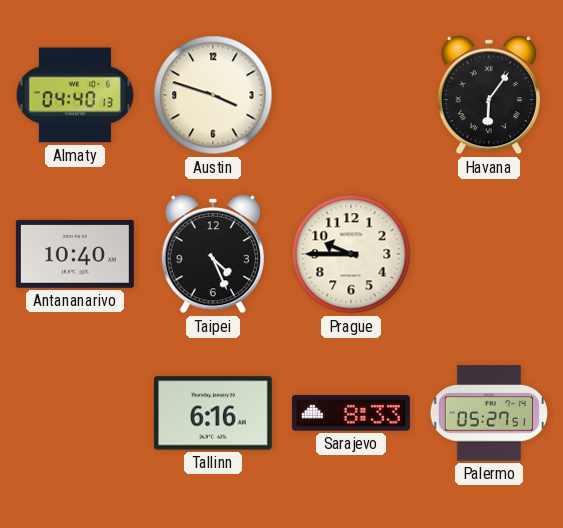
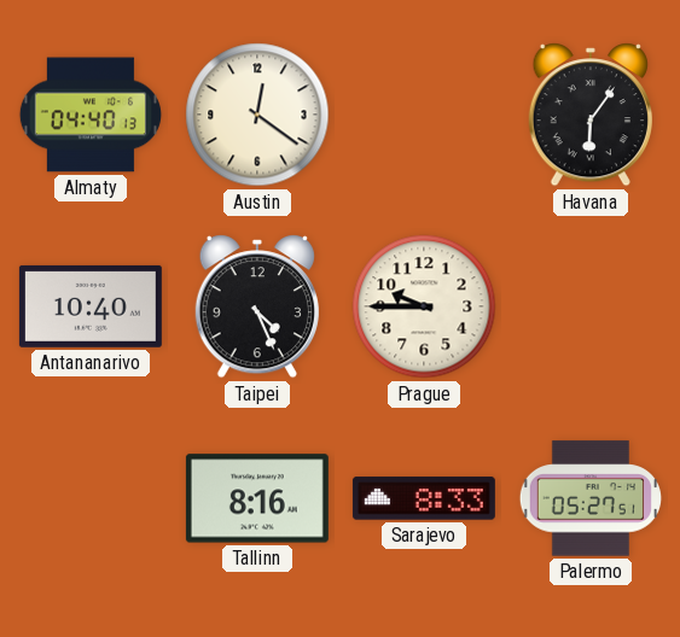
Austin: 3:48 -> 12:21 (257, 115)
Tallinn: 6:16 -> 8:16 (257, 498)
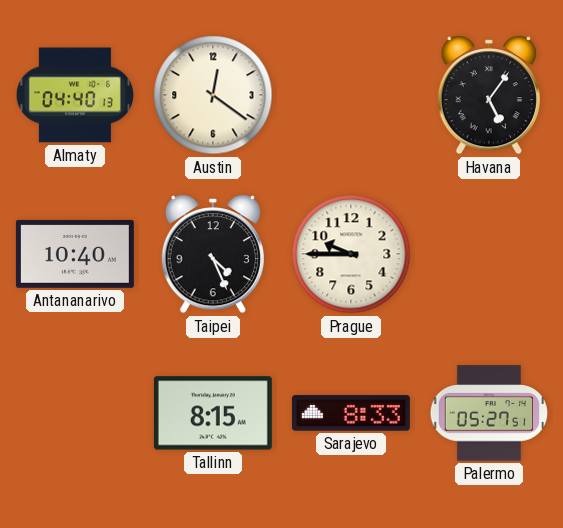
Havana: 6:06 -> 5:06 (488, 95)
Tallinn: 8:16 -> 8:15 (213, 413)
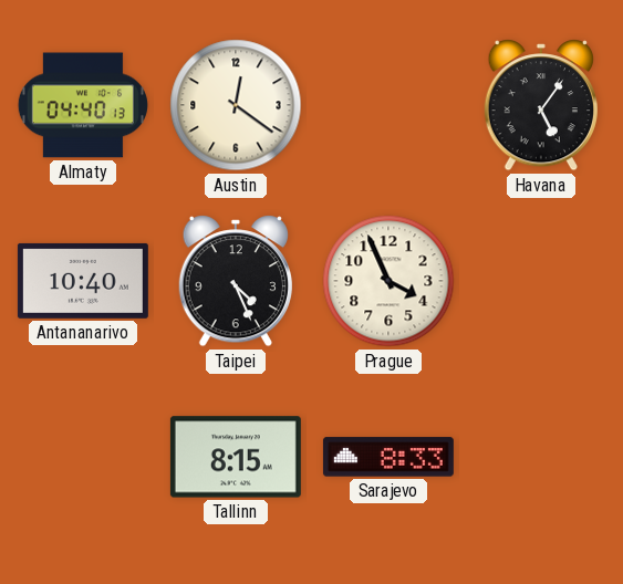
Prague: 9:45 -> 3:56 (388, 281)
Palermo: 05:27 -> none (488, 413)
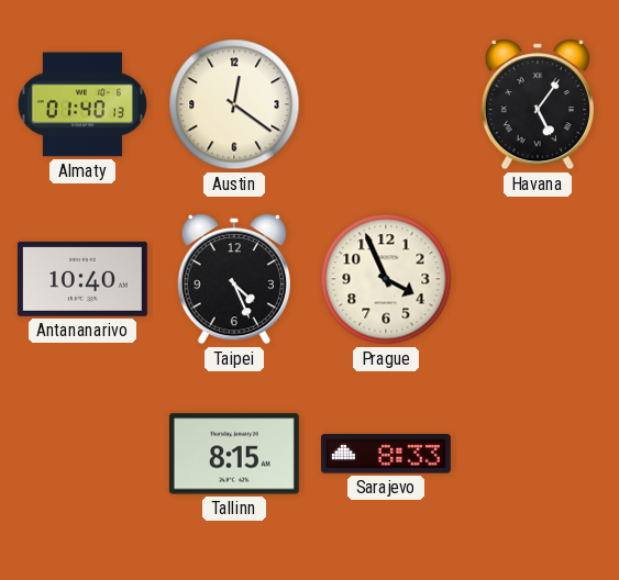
Almaty: 04:40 -> 01:40 (82, 104)
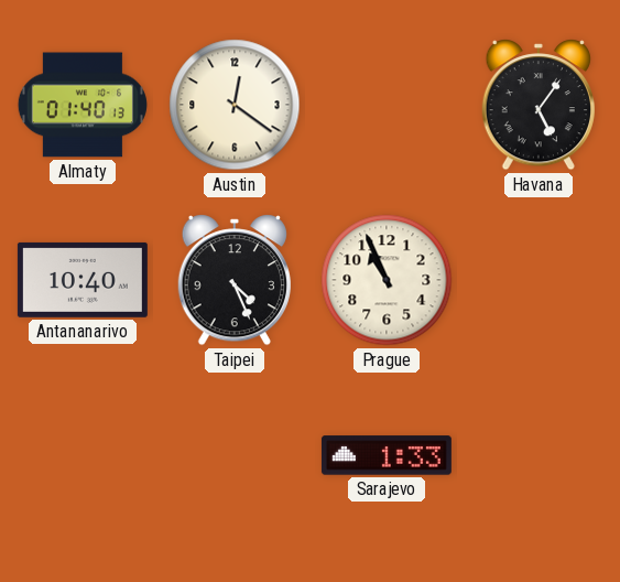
Prague: 3:56 -> 10:56 (387, 280)
Tallinn: 8:15 -> none (234, 454)
Sarajevo: 8:33 -> 1:33 (387, 455)
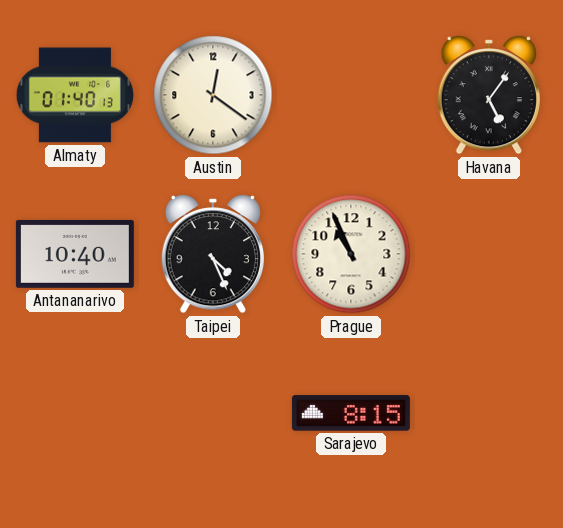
Sarajevo: 1:33 -> 8:15 (351, 413)
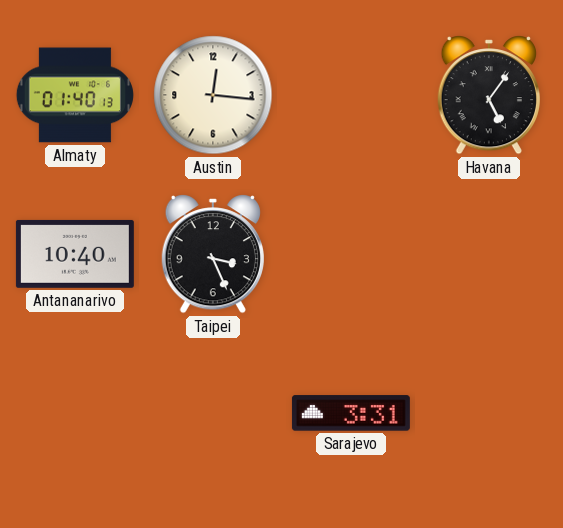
Austin: 12:21 -> 12:16 (213, 95)
Taipei: 4:26 -> 3:26 (212, 254)
Prague: 10:56 -> none (351, 254)
Sarajevo: 8:15 -> 3:31 (351, 413)
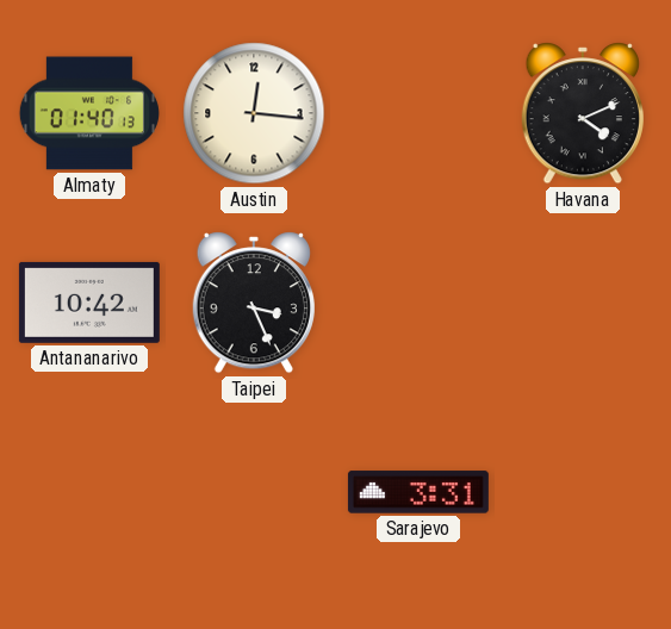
Havana: 5:06 -> 4:11 (582, 113)
Antananarivo: 10:40 -> 10:42 (89, 303)
